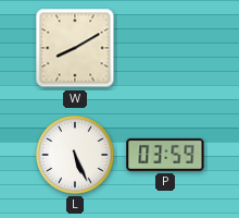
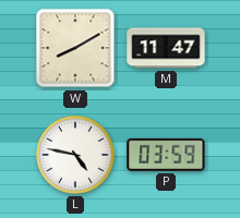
M: none -> 11:47 (166, 48)
L: 5:26 -> 4:47 (76, 156)
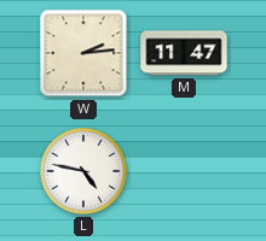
W: 8:10 -> 2:14 (83, 53)
P: 03:59 -> none (166, 155)
